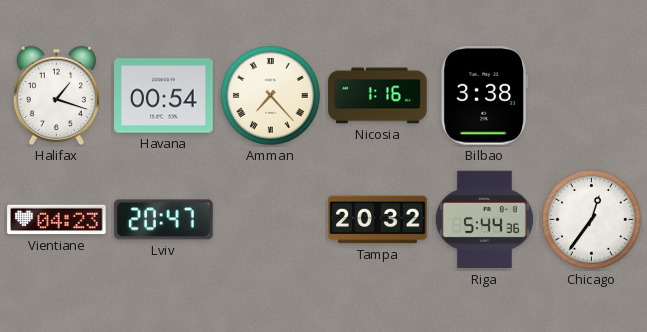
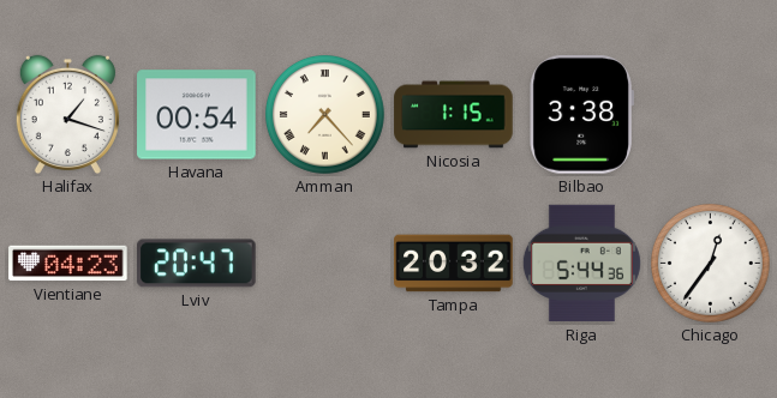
Nicosia: 1:16 -> 1:15 (454, 115)
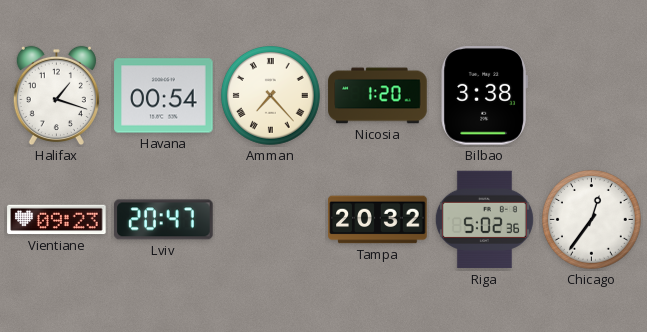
Nicosia: 1:15 -> 1:20 (378, 96)
Vientiane: 04:23 -> 09:23 (57, 220)
Riga: 5:44 -> 5:02 (484, 220)
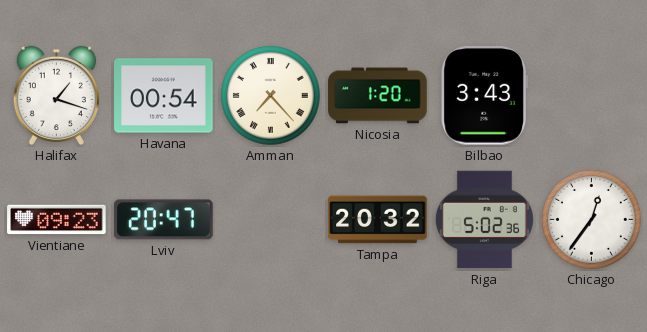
Bilbao: 3:38 -> 3:43 (484, 96)
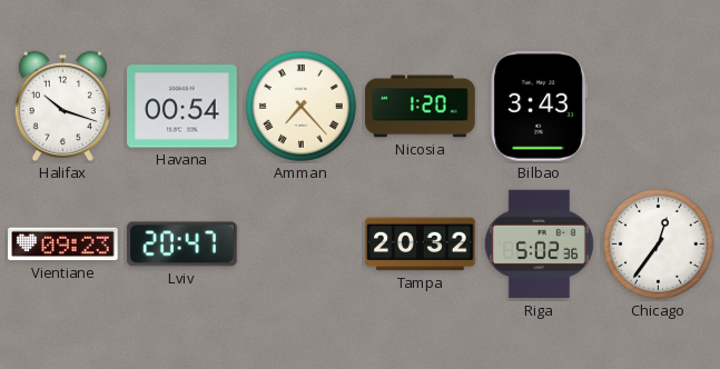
Halifax: 1:18 -> 10:18 (62, 107)
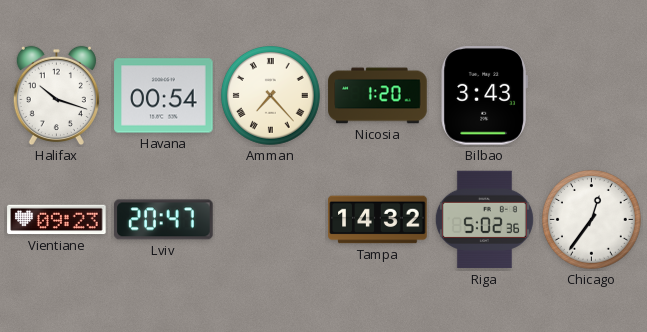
Tampa: 20:32 -> 14:32 (378, 220)
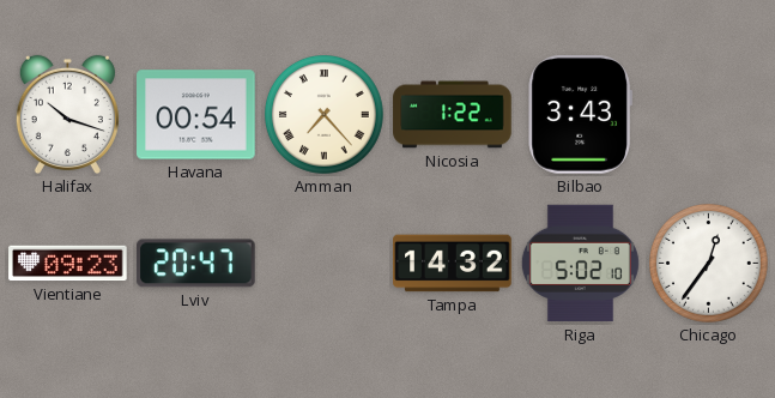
Nicosia: 1:20 -> 1:22 (453, 115)
Riga: 5:02:36 -> 5:02:10 (580, 264)
